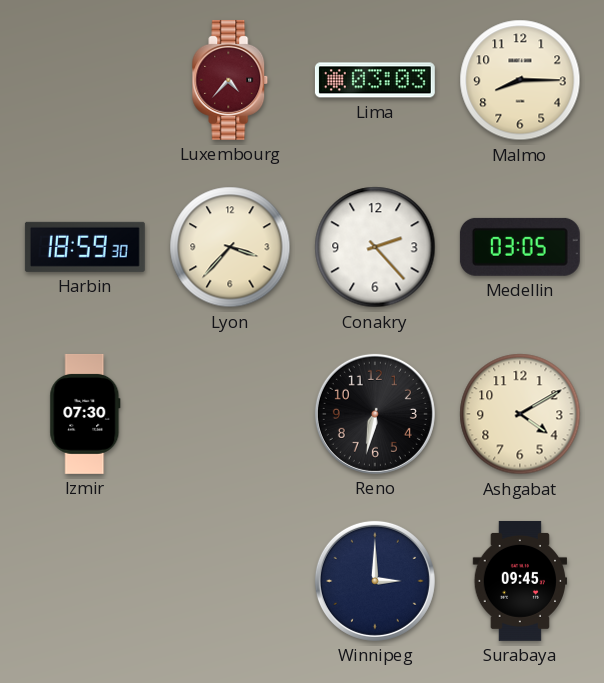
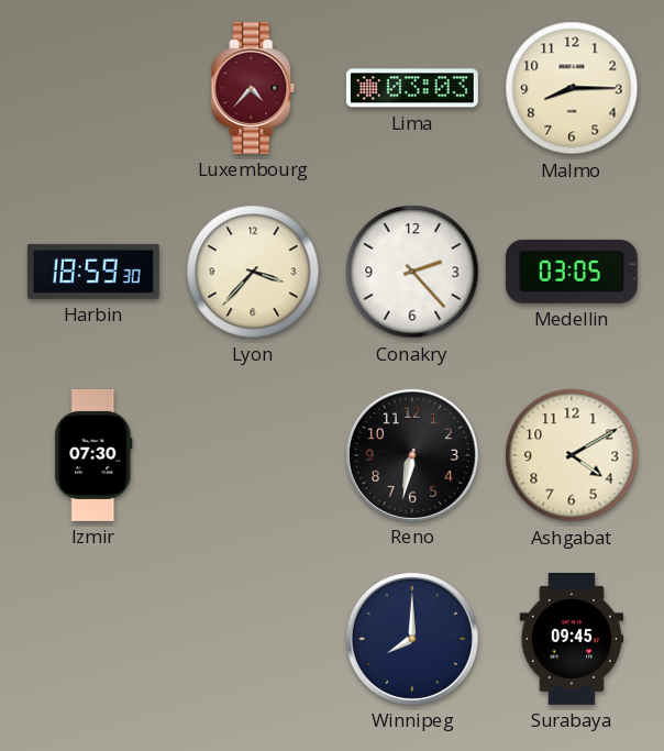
Winnipeg: 3:00 -> 8:00 (412, 639)
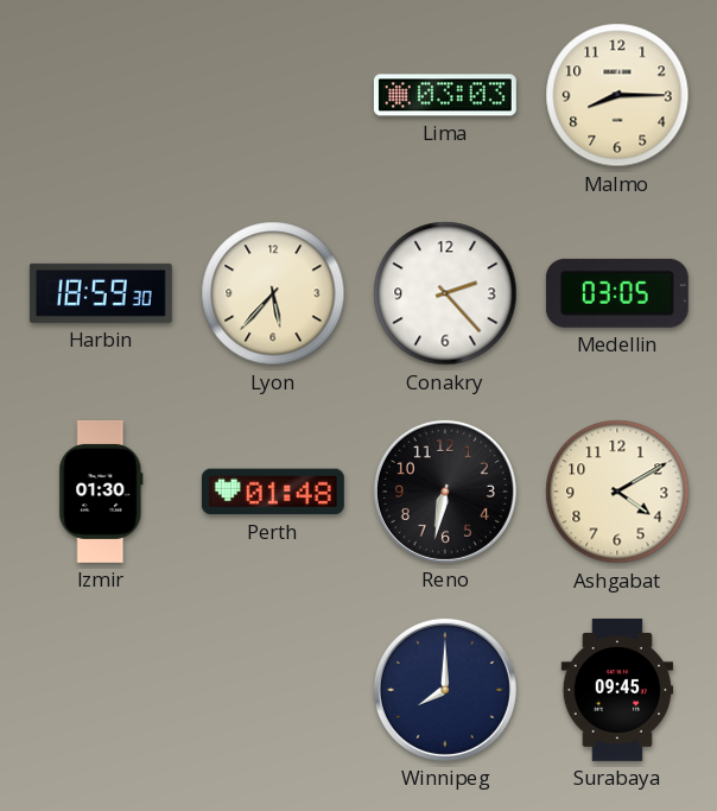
Luxembourg: 4:37 -> none (253, 88)
Lyon: 3:37 -> 5:37 (273, 293)
Izmir: 07:30 -> 01:30 (101, 492)
Perth: none -> 01:48 (273, 492)
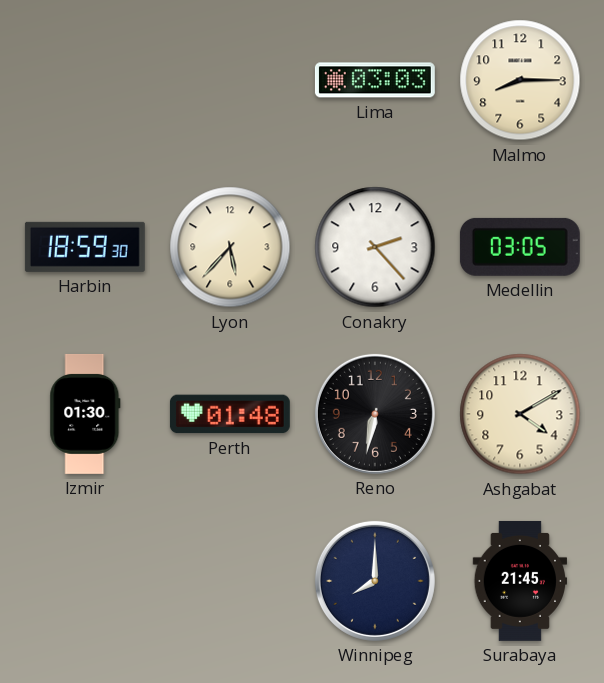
Surabaya: 09:45 -> 21:45 (520, 581)
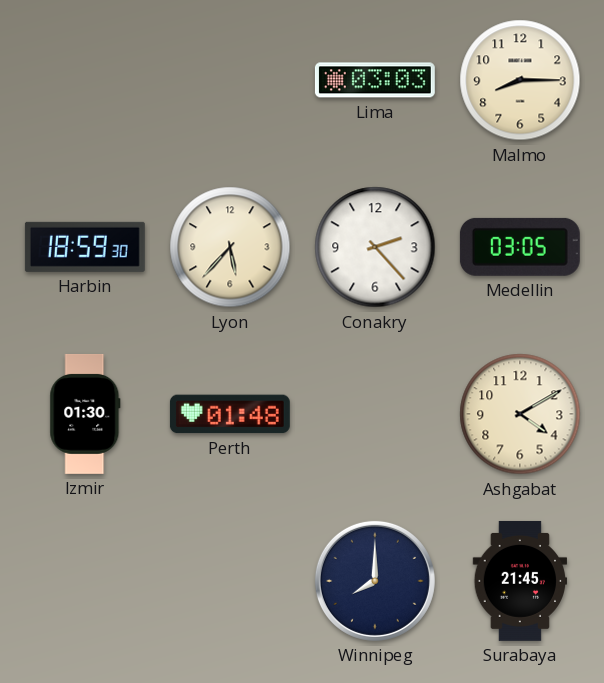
Reno: 6:32 -> none (375, 414)
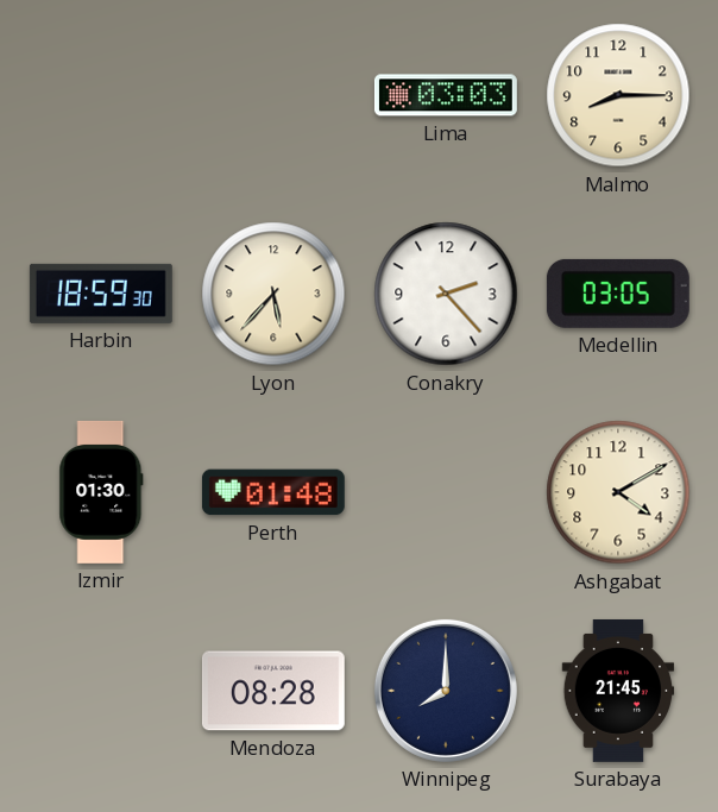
Mendoza: none -> 08:28 (273, 691)
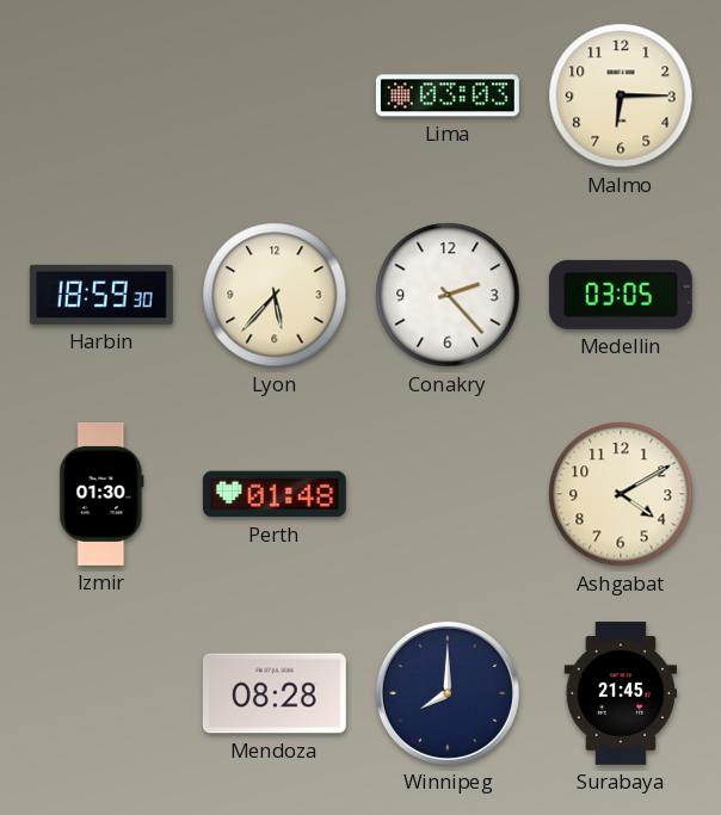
Malmo: 8:15 -> 6:15 (621, 95)
